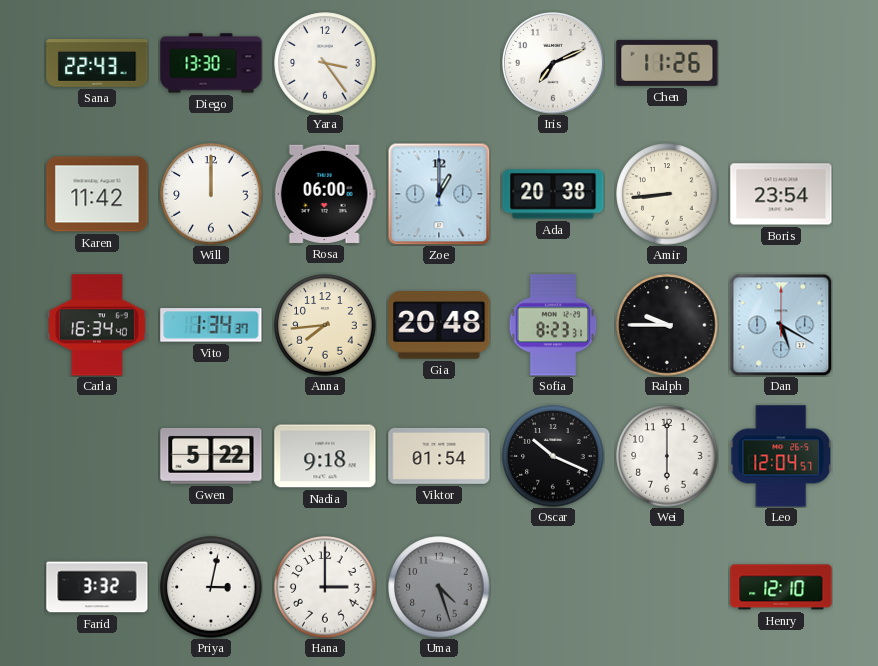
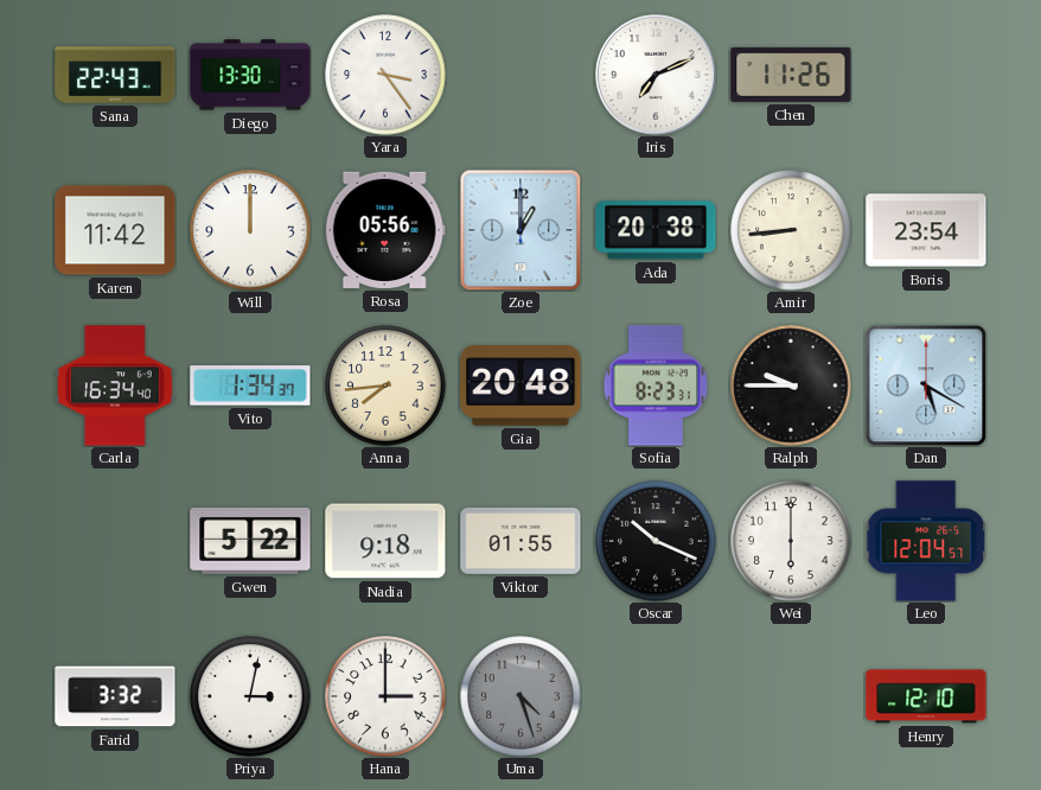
Rosa: 06:00 -> 05:56 (385, 230)
Viktor: 01:54 -> 01:55 (520, 541)
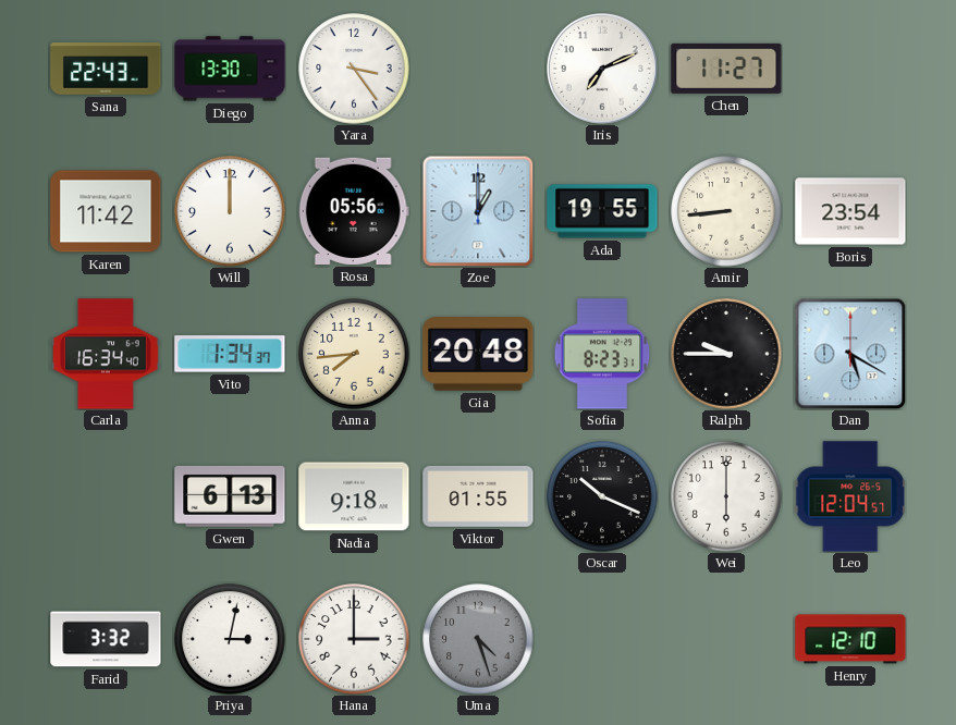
Chen: 11:26 -> 11:27 (726, 69)
Ada: 20:38 -> 19:55 (602, 211)
Gwen: 5:22 -> 6:13 (230, 496)
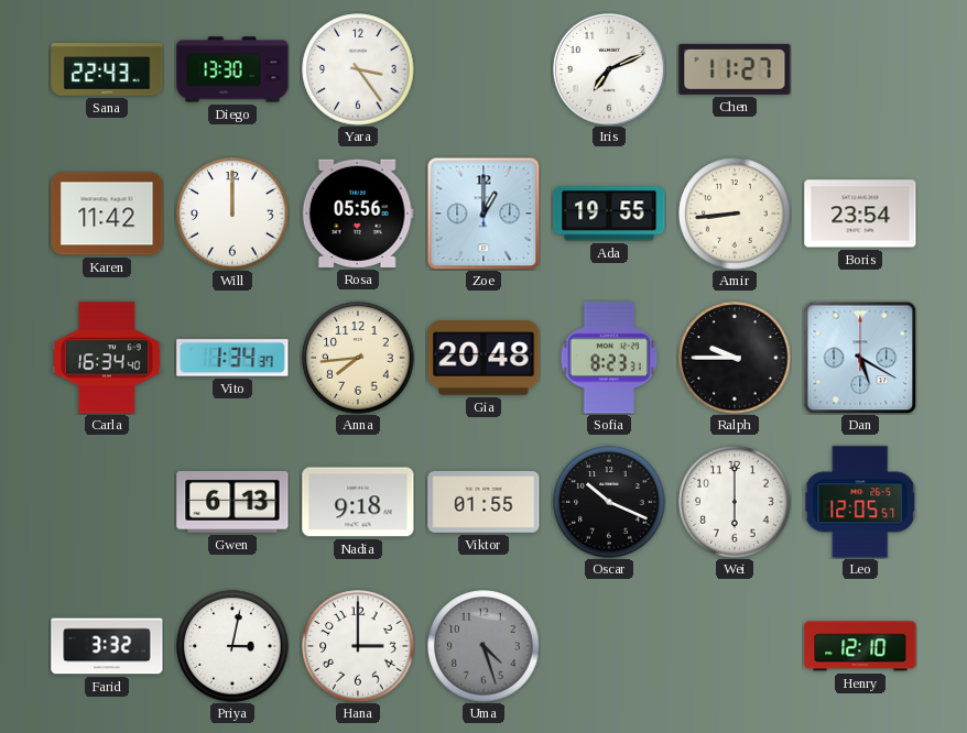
Leo: 12:04 -> 12:05 (860, 502)
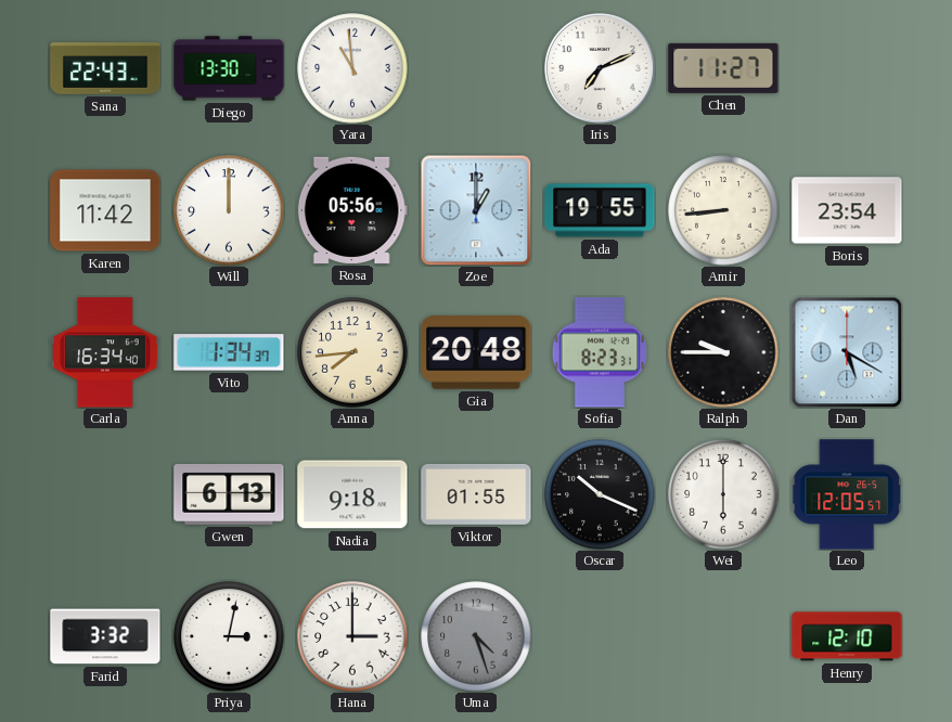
Yara: 3:24 -> 10:59 (352, 68)
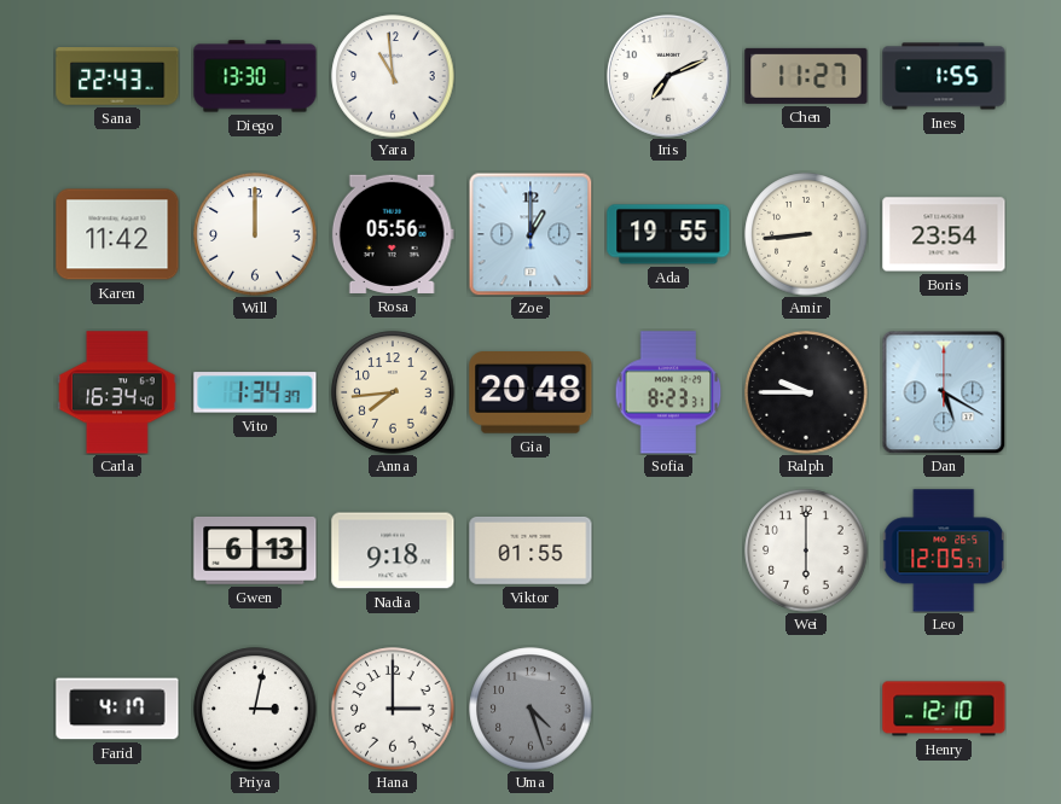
Ines: none -> 1:55 (944, 76)
Oscar: 10:19 -> none (600, 494)
Farid: 3:32 -> 4:17 (117, 709)
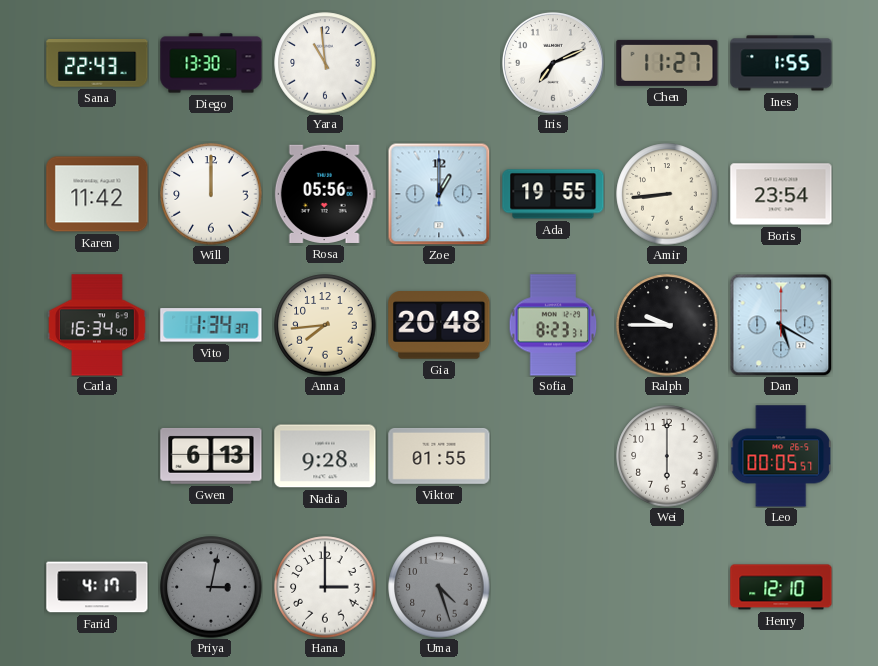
Nadia: 9:18 -> 9:28 (325, 456)
Leo: 12:05 -> 00:05 (781, 456)
Priya dial: white -> grey (211, 587)
